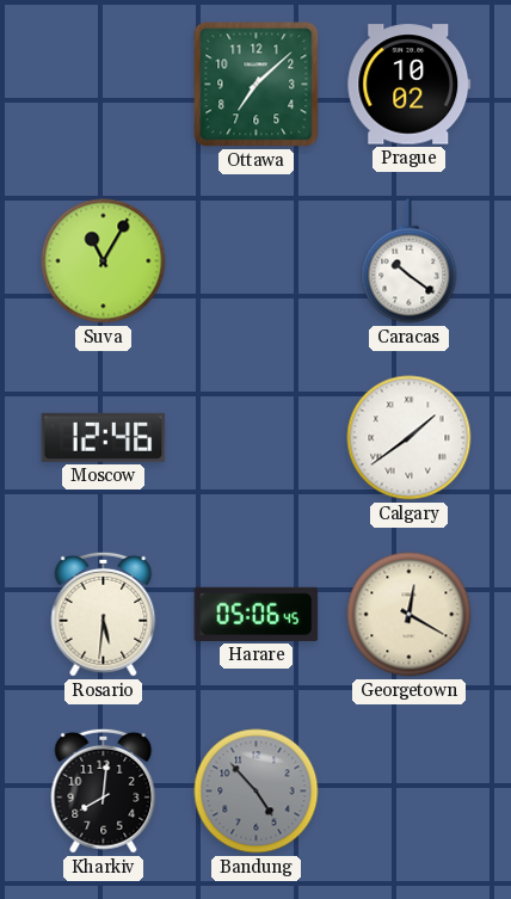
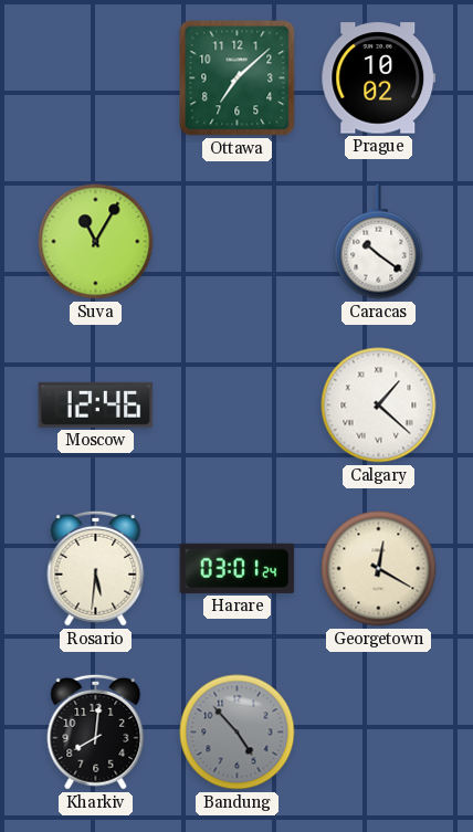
Calgary: 1:39 -> 1:22 (379, 406)
Harare: 05:06 -> 03:01 (238, 568)
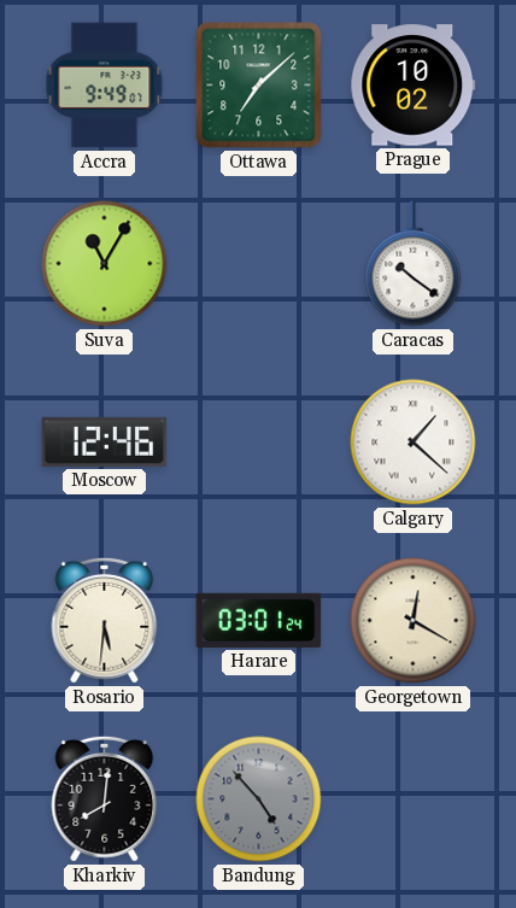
Accra: none -> 9:49 (105, 86)
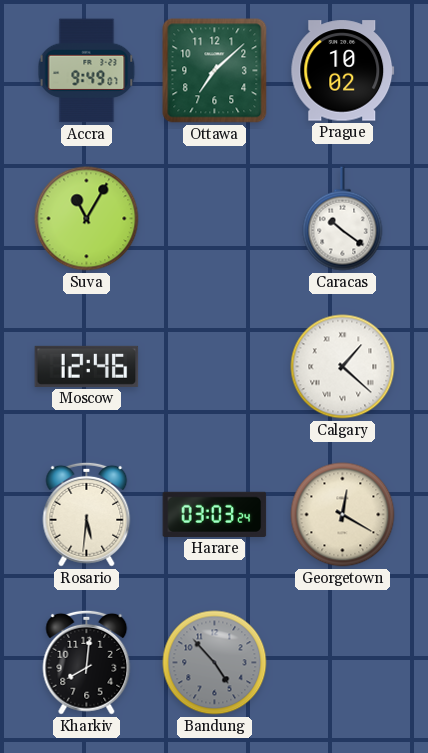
Harare: 03:01 -> 03:03 (215, 514)
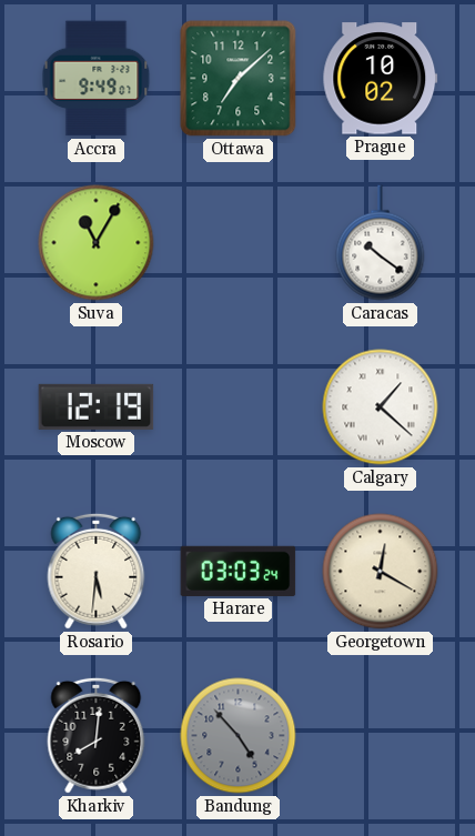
Moscow: 12:46 -> 12:19 (97, 406)
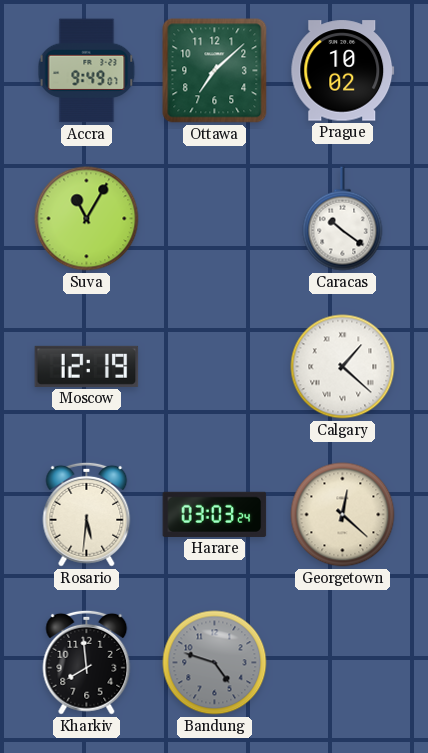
Georgetown: 12:20 -> 12:22 (343, 515)
Kharkiv: 8:01 -> 7:59 (87, 662)
Bandung: 4:53 -> 4:48 (215, 663)
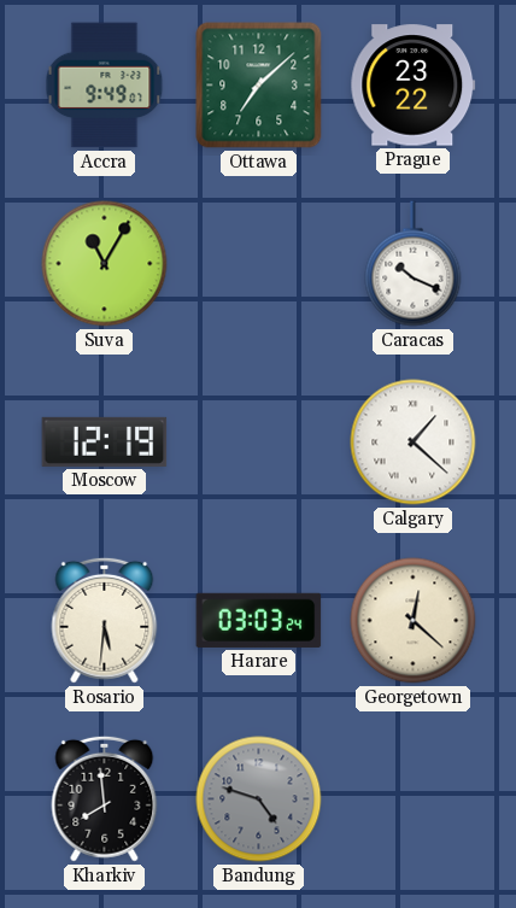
Prague: 10:02 -> 23:22 (414, 86)
Caracas: 10:21 -> 10:19 (414, 264)
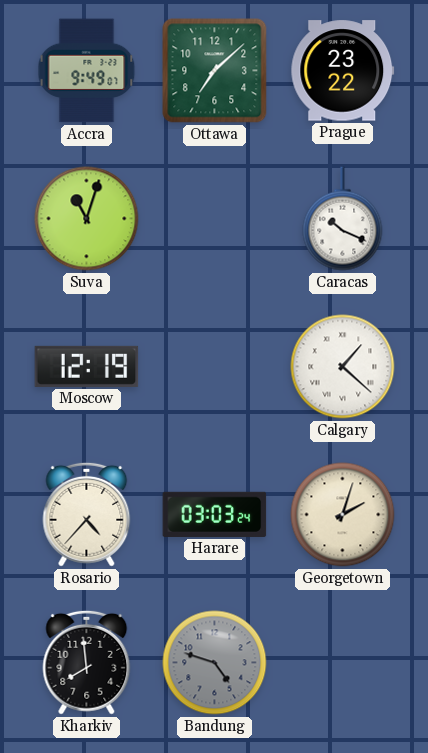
Suva: 11:05 -> 11:03 (87, 219)
Rosario: 5:31 -> 4:37 (87, 514)
Georgetown: 12:22 -> 2:03 (343, 515)
